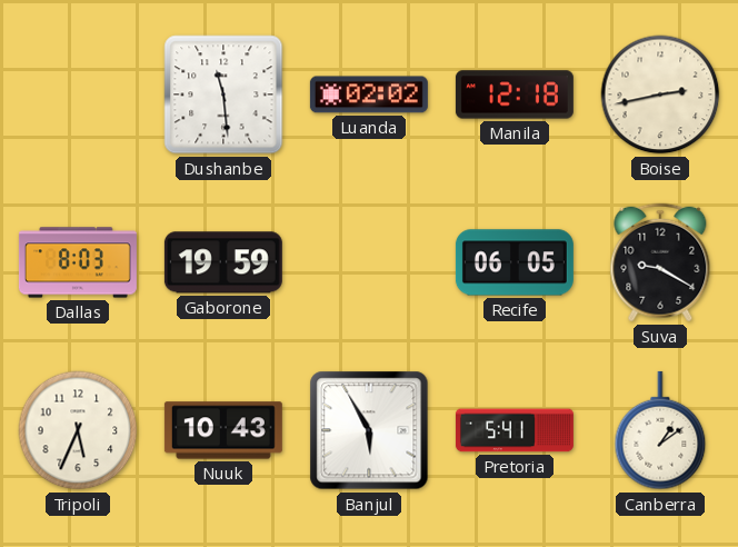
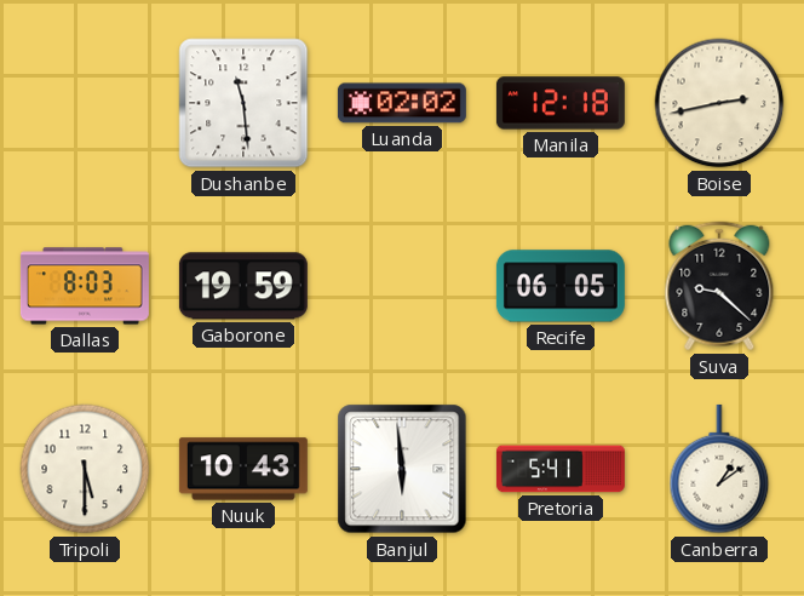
Suva: 9:20 -> 9:22 (719, 286)
Tripoli: 5:34 -> 5:30 (85, 469)
Banjul: 5:55 -> 5:59 (402, 469)
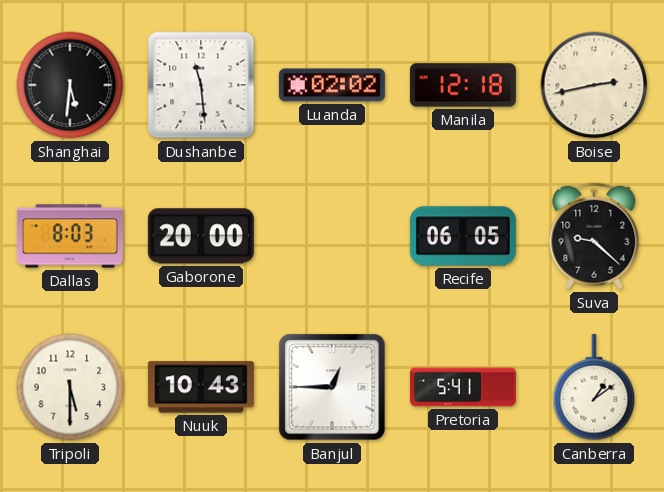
Shanghai: none -> 5:31 (70, 85)
Gaborone: 19:59 -> 20:00 (201, 236)
Banjul: 5:59 -> 12:45 (332, 387)
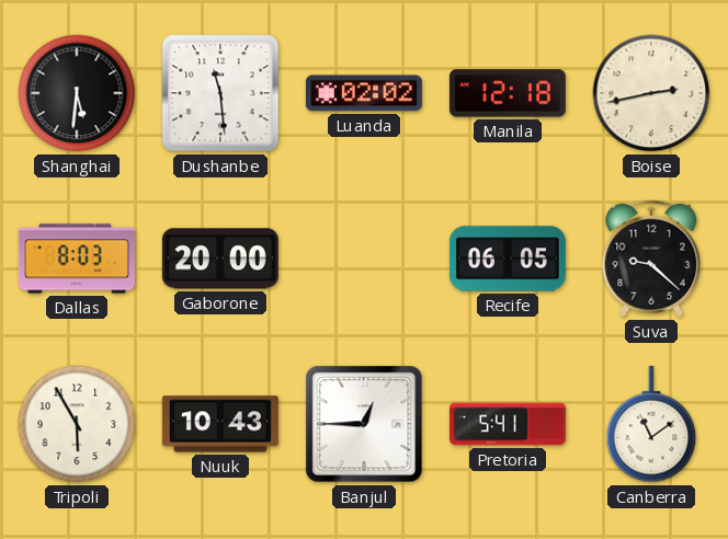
Tripoli: 5:30 -> 5:55 (77, 424)
Canberra: 1:09 -> 11:09 (651, 424)
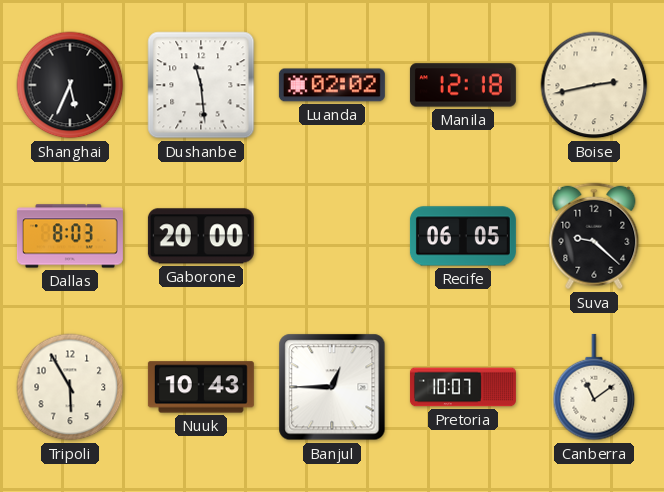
Shanghai: 5:31 -> 5:34 (70, 85)
Pretoria: 5:41 -> 10:07 (463, 387)
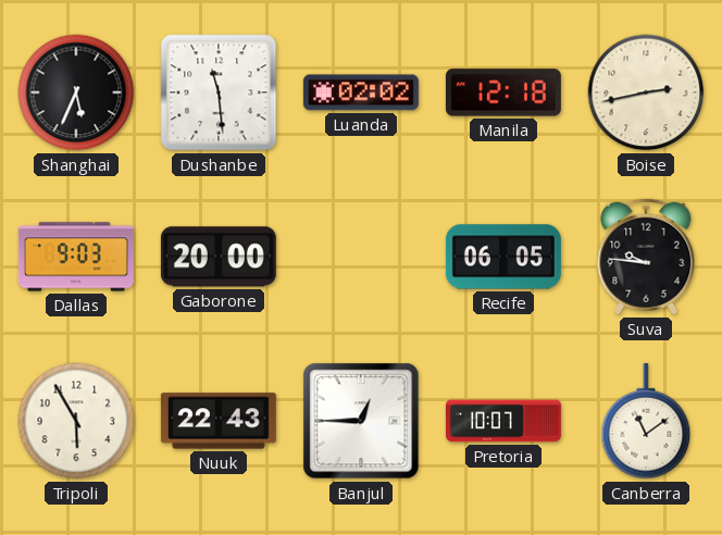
Dallas: 8:03 -> 9:03 (76, 257)
Suva: 9:22 -> 9:46 (646, 257)
Nuuk: 10:43 -> 22:43 (219, 421)
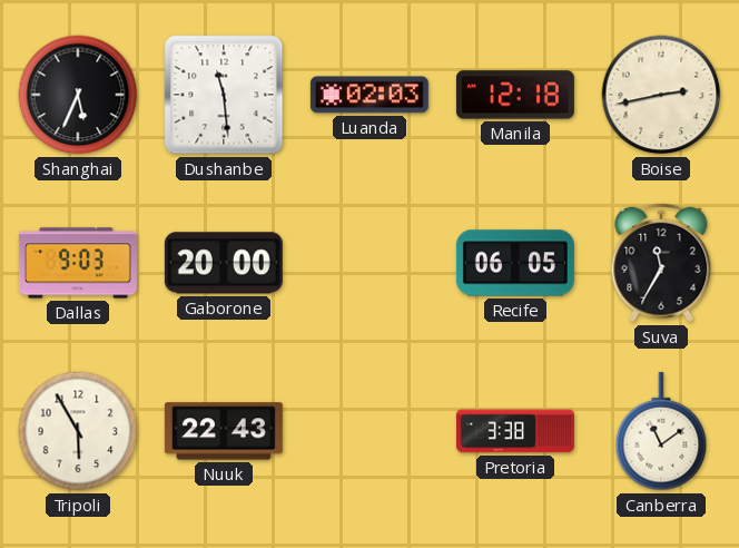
Luanda: 02:02 -> 02:03 (369, 95)
Suva: 9:46 -> 11:35 (661, 263)
Banjul: 12:45 -> none (361, 421)
Pretoria: 10:07 -> 3:38 (515, 431)
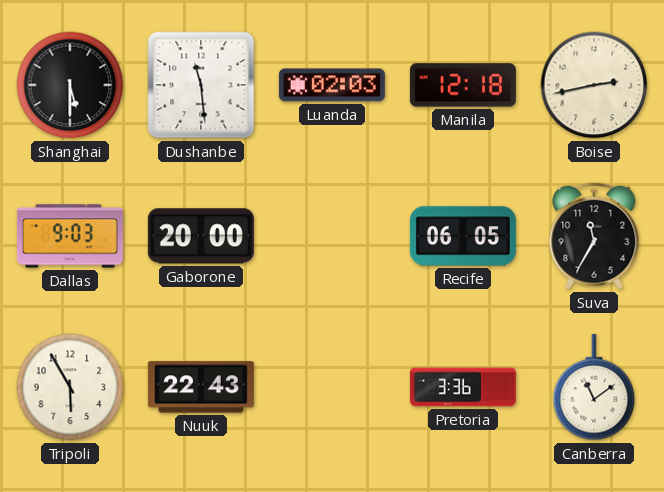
Shanghai: 5:34 -> 5:30 (70, 85)
Pretoria: 3:38 -> 3:36 (463, 387)
